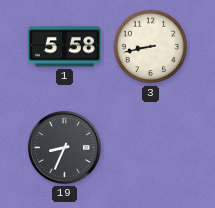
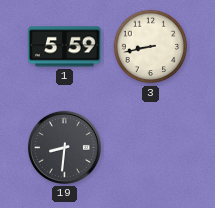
1: 5:58 -> 5:59 (65, 47)
19: 8:34 -> 8:31 (64, 147)
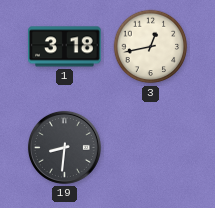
1: 5:59 -> 3:18 (65, 47)
3: 8:43 -> 12:43 (151, 47)
